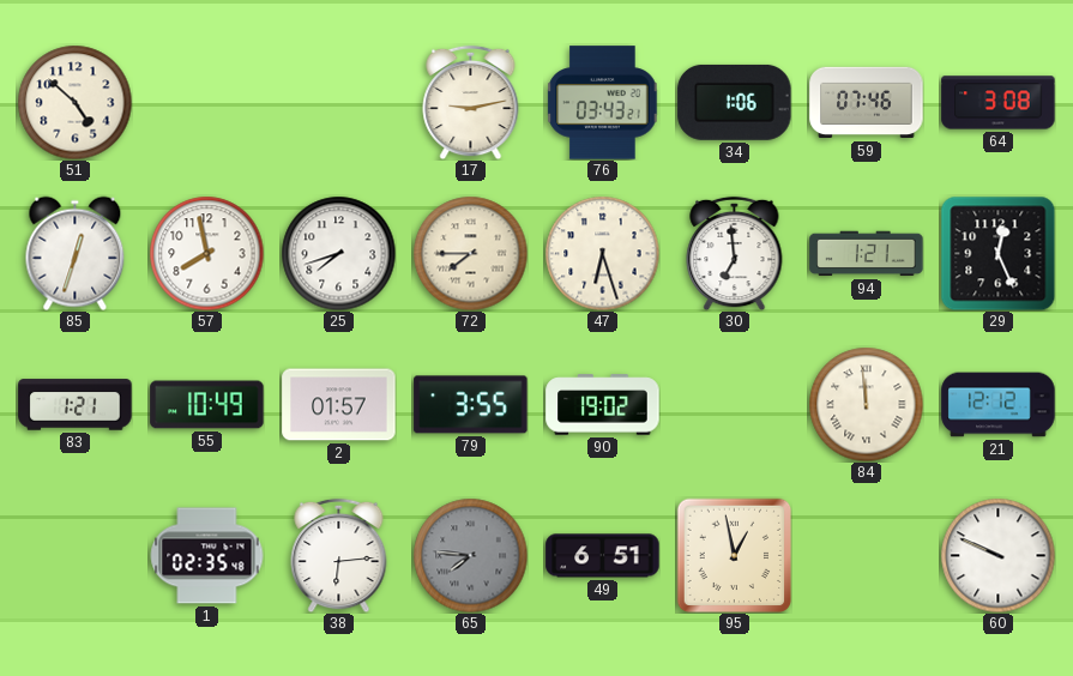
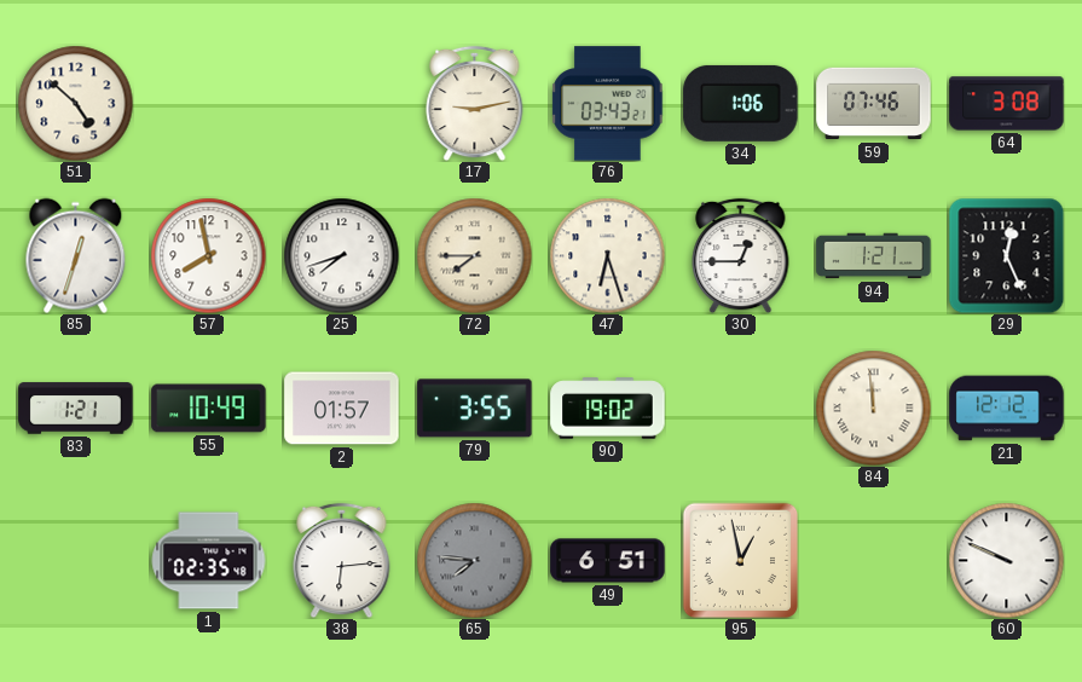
30: 6:59 -> 12:45 (741, 255)
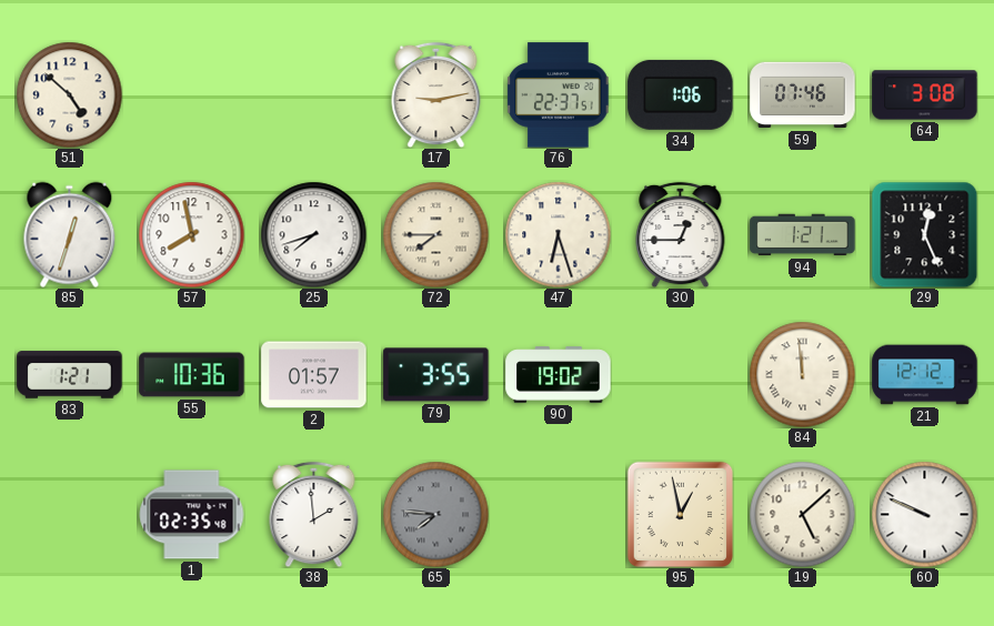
76: 03:43 -> 22:37 (559, 95)
55: 10:49 -> 10:36 (192, 375)
38: 6:14 -> 1:59 (314, 514)
49: 6:51 -> none (608, 561)
19: none -> 5:08 (802, 514)
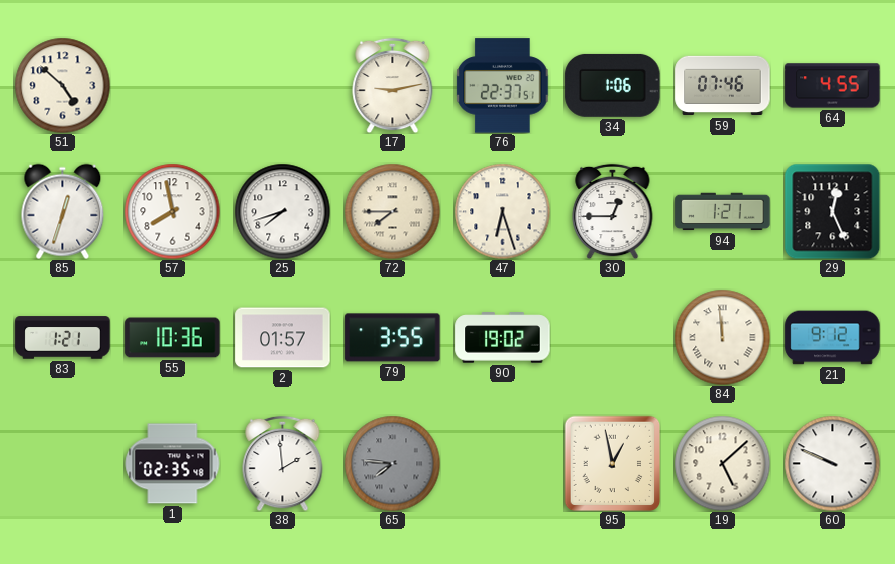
64: 3:08 -> 4:55 (833, 86)
21: 12:12 -> 9:12 (833, 338)
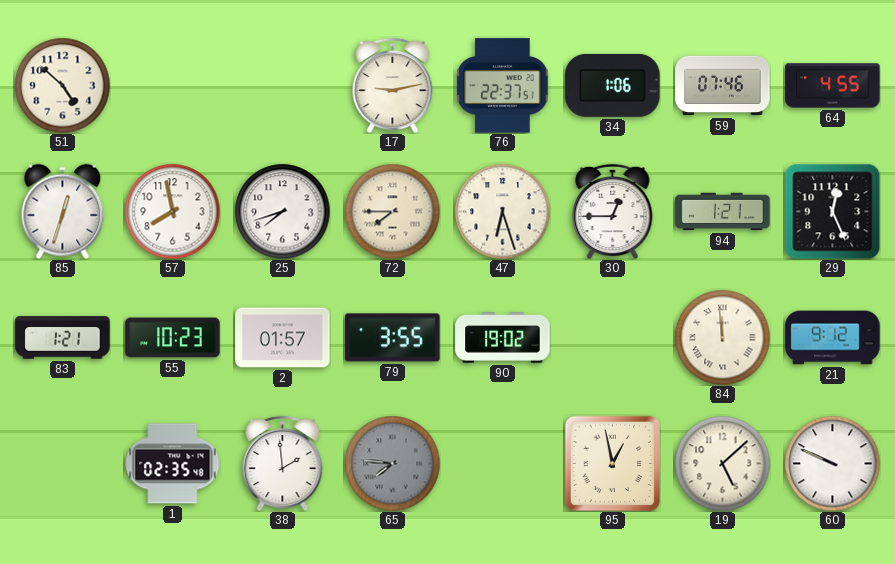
55: 10:36 -> 10:23 (173, 338)
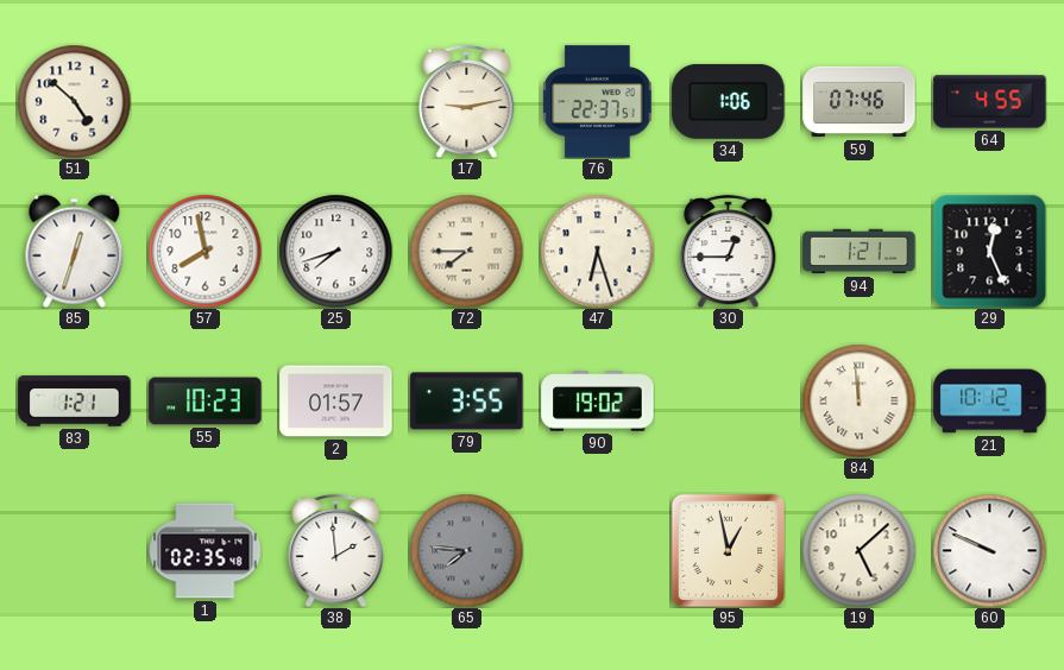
21: 9:12 -> 10:12 (990, 402)
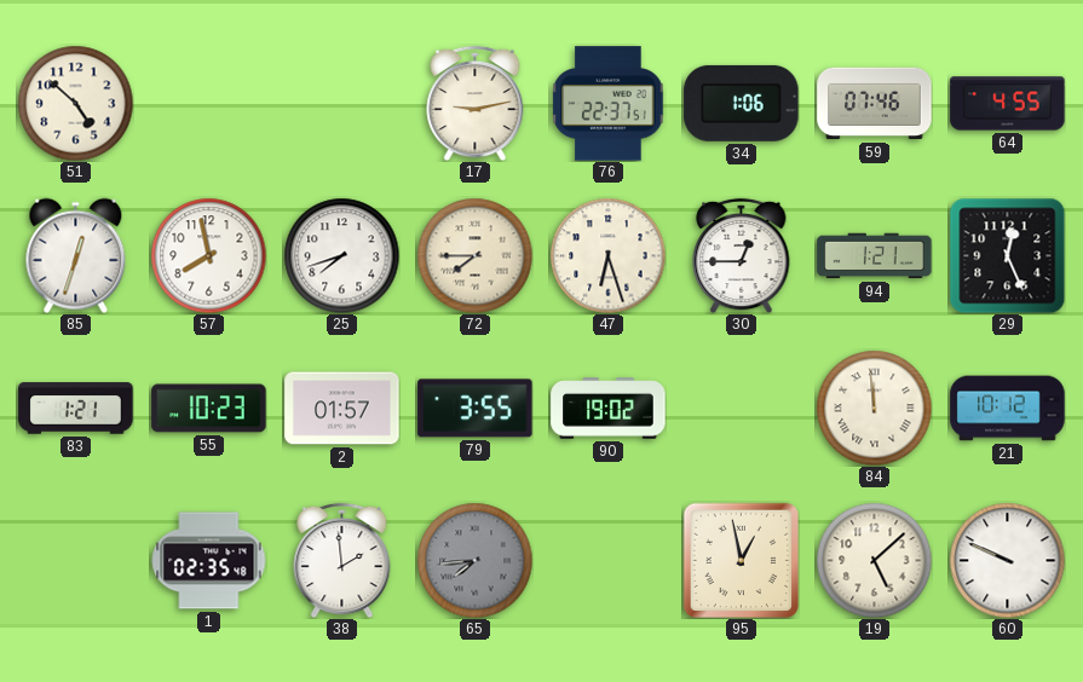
65: 7:46 -> 7:44 (474, 560)
